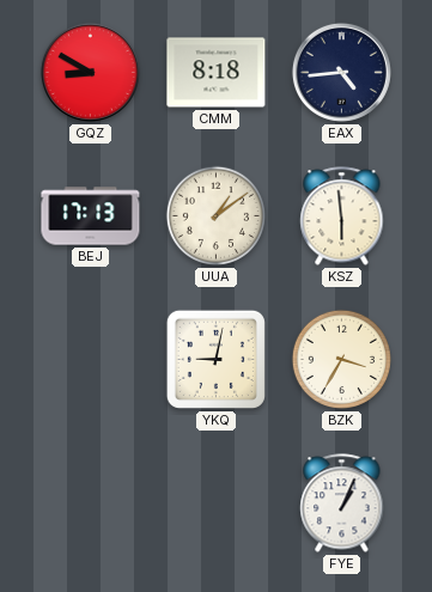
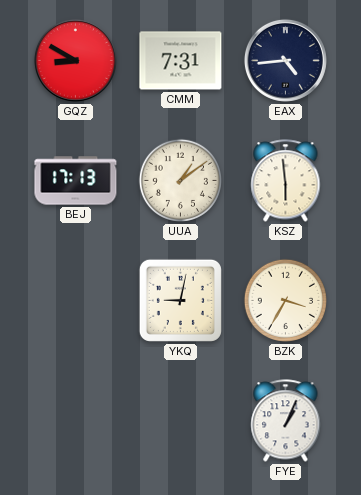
CMM: 8:18 -> 7:31 (181, 61)
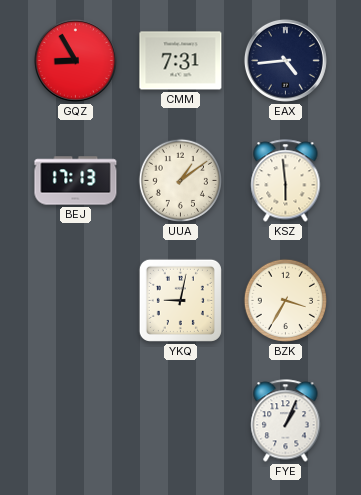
GQZ: 8:50 -> 8:55 (75, 60)
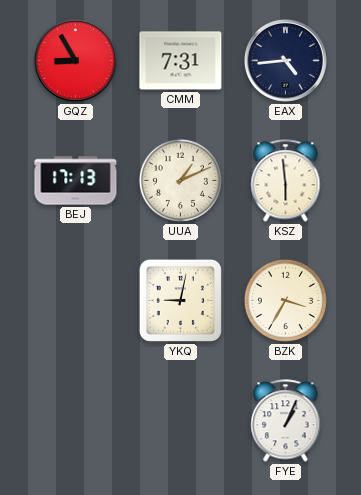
UUA: 1:09 -> 1:11 (180, 180)
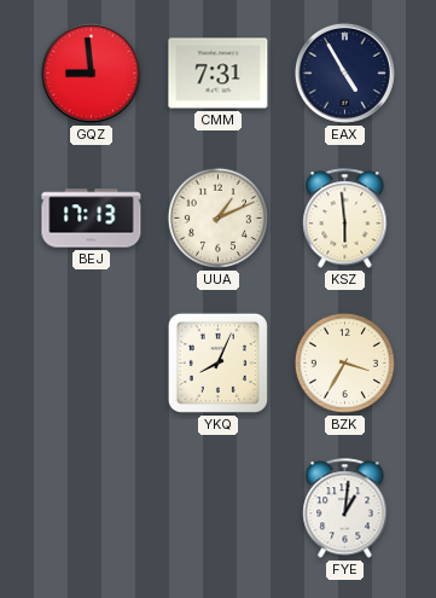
GQZ: 8:55 -> 8:59 (91, 72)
EAX: 4:44 -> 4:55 (344, 72)
YKQ: 9:02 -> 8:04 (217, 362)
FYE: 1:04 -> 1:01 (345, 509)
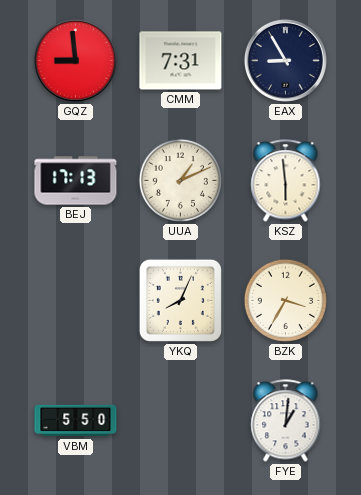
EAX: 4:55 -> 8:55 (285, 60)
VBM: none -> 5:50 (76, 421)
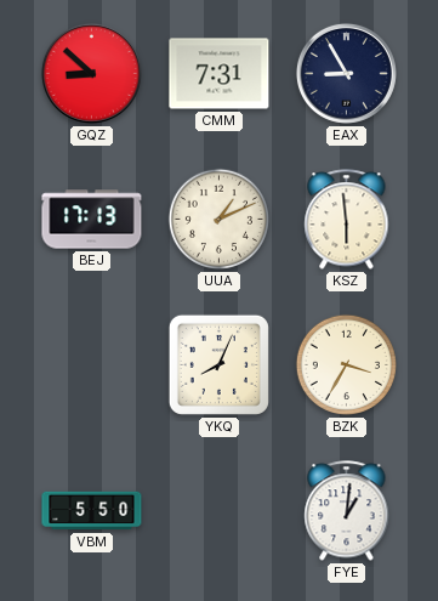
GQZ: 8:59 -> 8:52 (91, 73)
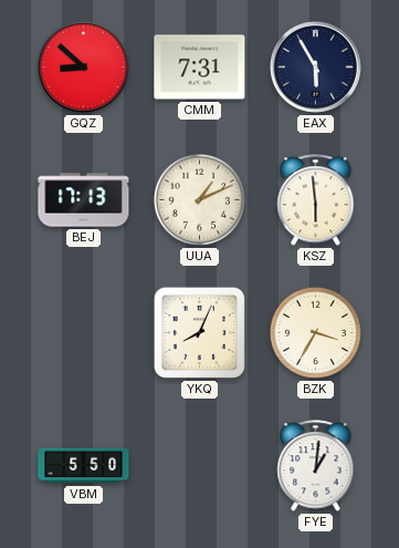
EAX: 8:55 -> 5:55 (315, 66)
